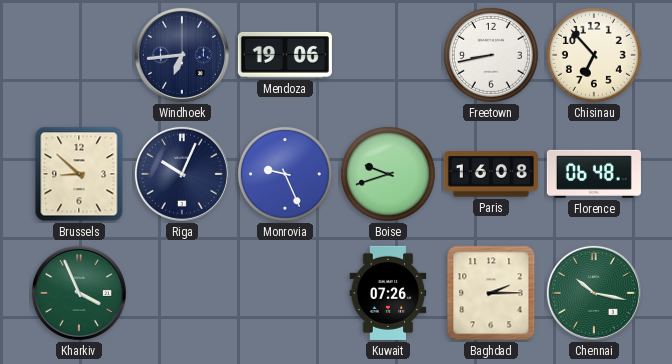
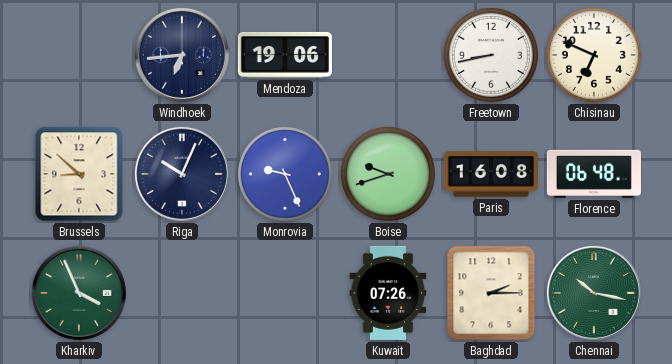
Chisinau: 6:53 -> 6:49 (594, 55)
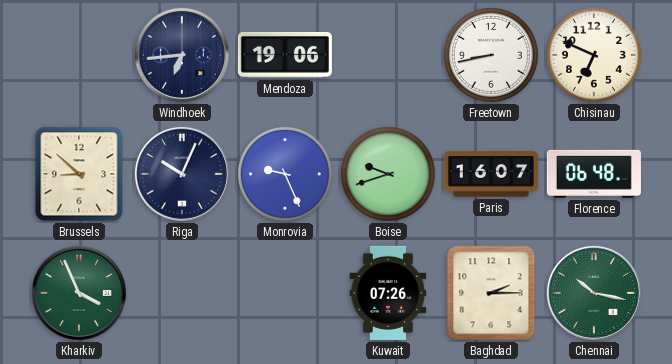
Paris: 16:08 -> 16:07 (491, 174)
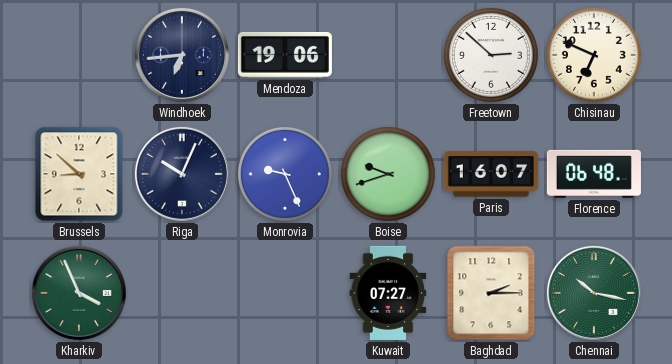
Freetown: 8:43 -> 2:52 (491, 55)
Kuwait: 07:26 -> 07:27 (388, 293)
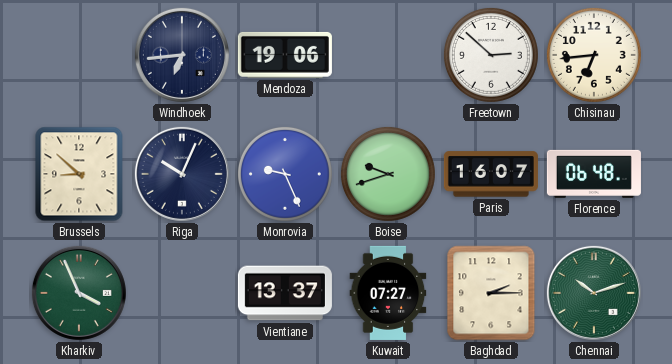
Chisinau: 6:49 -> 6:44 (594, 55)
Vientiane: none -> 13:37 (285, 293)
Chennai: 10:17 -> 10:12 (594, 293)
